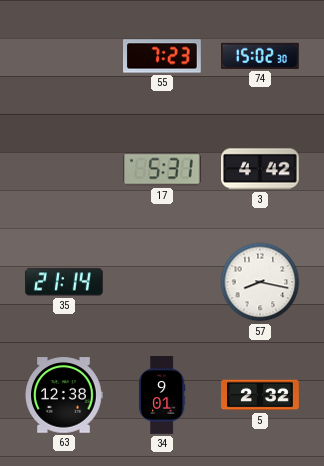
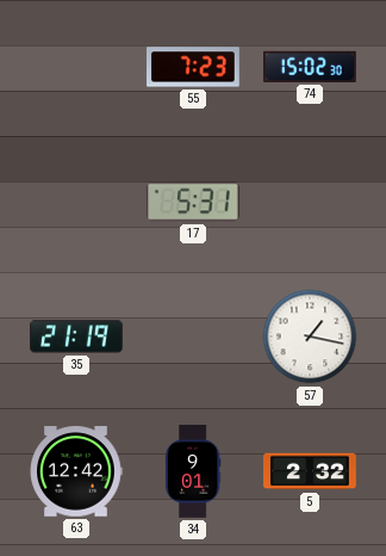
3: 4:42 -> none (261, 169)
35: 21:14 -> 21:19 (77, 336)
57: 8:17 -> 1:17 (310, 336)
63: 12:38 -> 12:42 (76, 471)
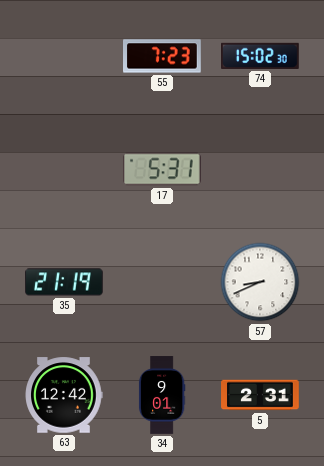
57: 1:17 -> 8:41 (260, 282)
5: 2:32 -> 2:31 (260, 395)
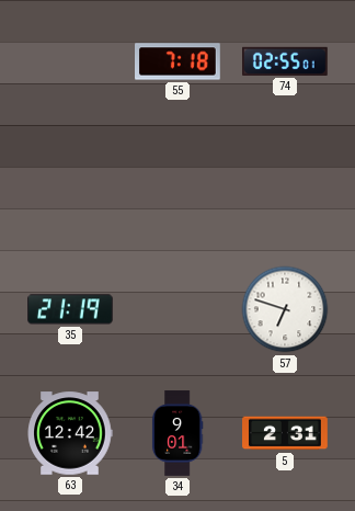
55: 7:23 -> 7:18 (179, 61)
74: 15:02 -> 02:55 (286, 61)
17: 5:31 -> none (162, 169)
57: 8:41 -> 6:48 (285, 309)
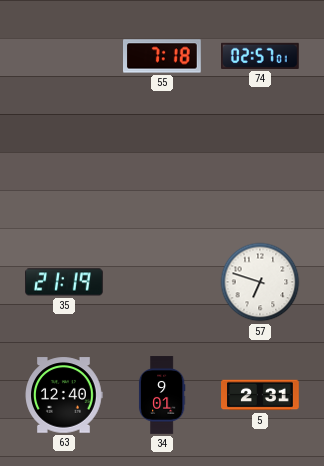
74: 02:55 -> 02:57 (261, 56)
63: 12:42 -> 12:40 (64, 395)
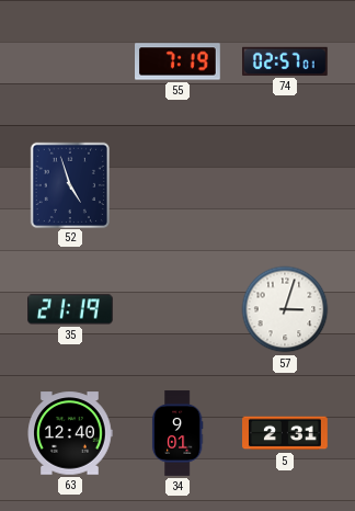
55: 7:18 -> 7:19 (179, 61)
52: none -> 4:57 (69, 184)
57: 6:48 -> 3:03 (285, 309)
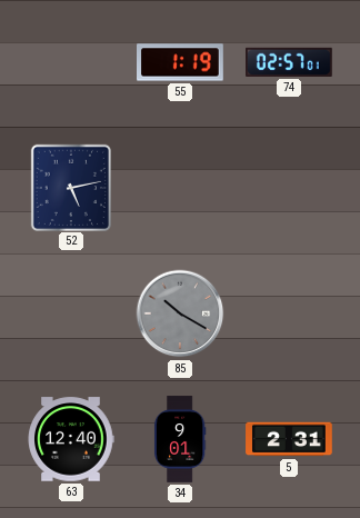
55: 7:19 -> 1:19 (181, 62)
52: 4:57 -> 5:13 (70, 187)
35: 21:19 -> none (71, 309)
85: none -> 10:20 (180, 313)
57: 3:03 -> none (285, 309)
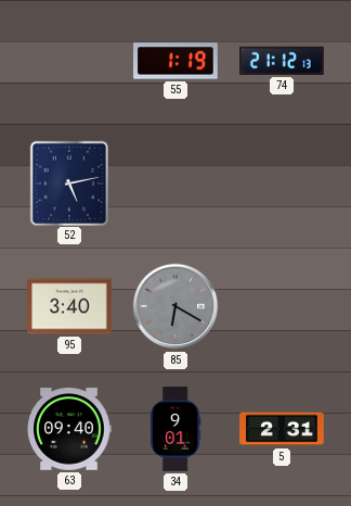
74: 02:57 -> 21:12 (283, 61)
95: none -> 3:40 (70, 306)
85: 10:20 -> 6:20 (175, 306)
63: 12:40 -> 09:40 (69, 429)
